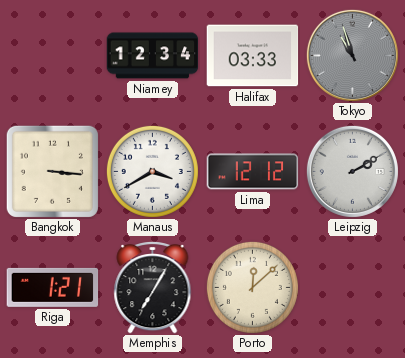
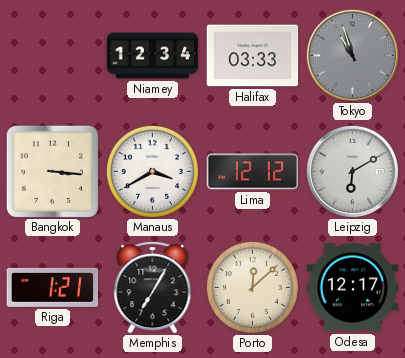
Leipzig: 2:10 -> 6:10 (352, 171)
Odesa: none -> 12:17 (353, 288)
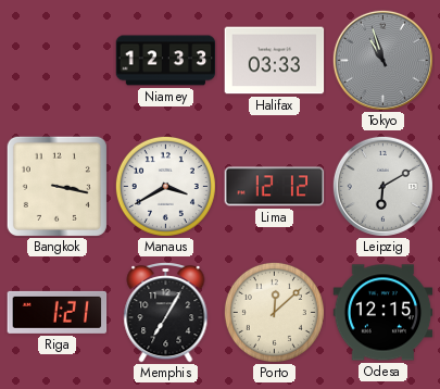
Niamey: 12:34 -> 12:33 (166, 61)
Bangkok: 3:16 -> 3:17 (56, 186)
Odesa: 12:17 -> 12:15 (384, 313)
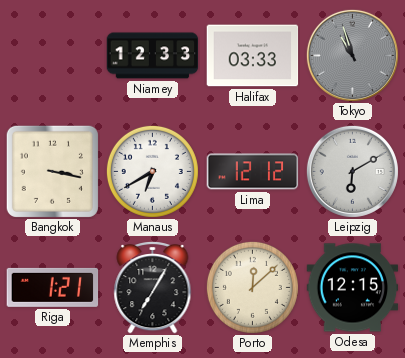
Manaus: 3:40 -> 6:40 (152, 171)
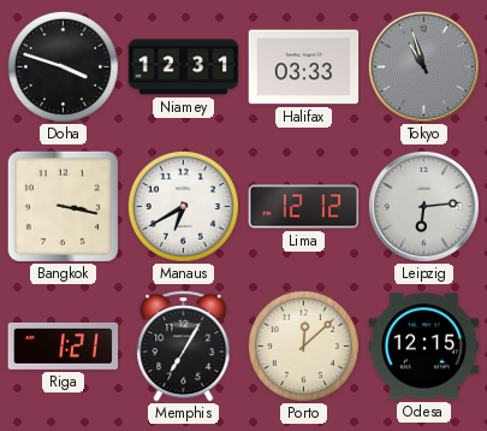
Doha: none -> 3:48 (63, 66)
Niamey: 12:33 -> 12:31 (184, 67)
Leipzig: 6:10 -> 6:14 (423, 206)
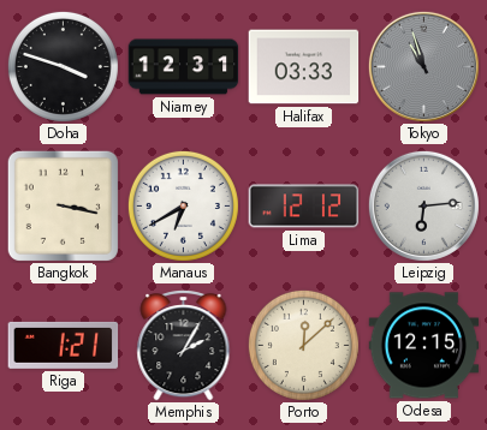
Memphis: 7:05 -> 2:05 (184, 346)
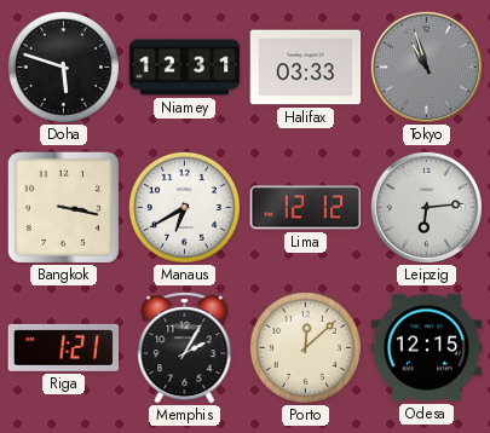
Doha: 3:48 -> 5:48 (63, 67)
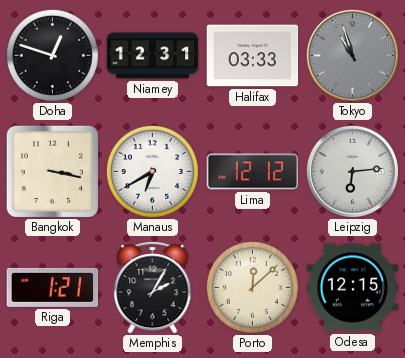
Doha: 5:48 -> 12:48 (52, 55)
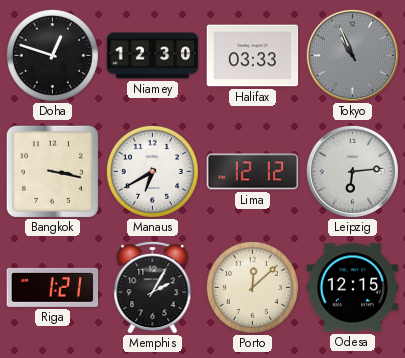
Niamey: 12:31 -> 12:30 (153, 56)
Tokyo: 10:57 -> 10:56 (352, 55)
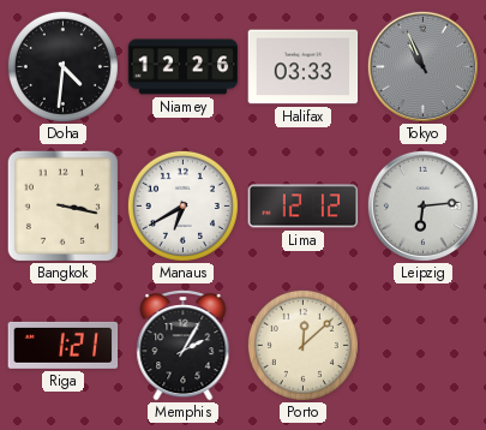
Doha: 12:48 -> 4:31 (62, 66)
Niamey: 12:30 -> 12:26 (184, 67)
Odesa: 12:15 -> none (353, 288)
